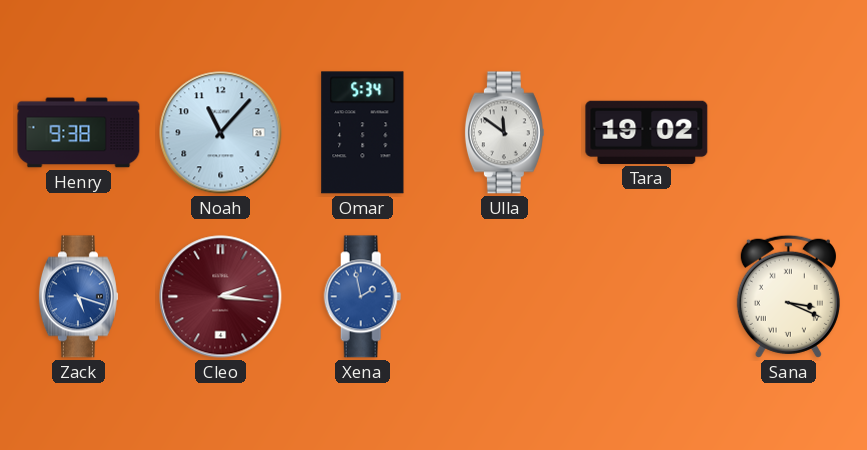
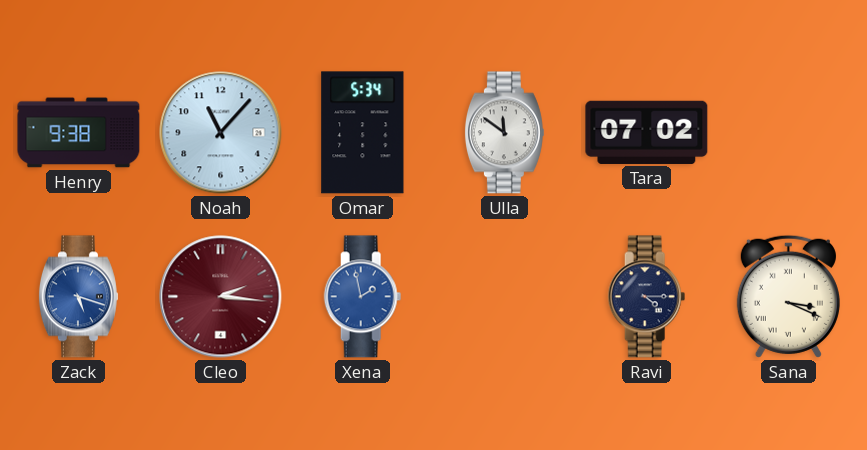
Tara: 19:02 -> 07:02 (647, 132)
Ravi: none -> 4:15 (647, 297)
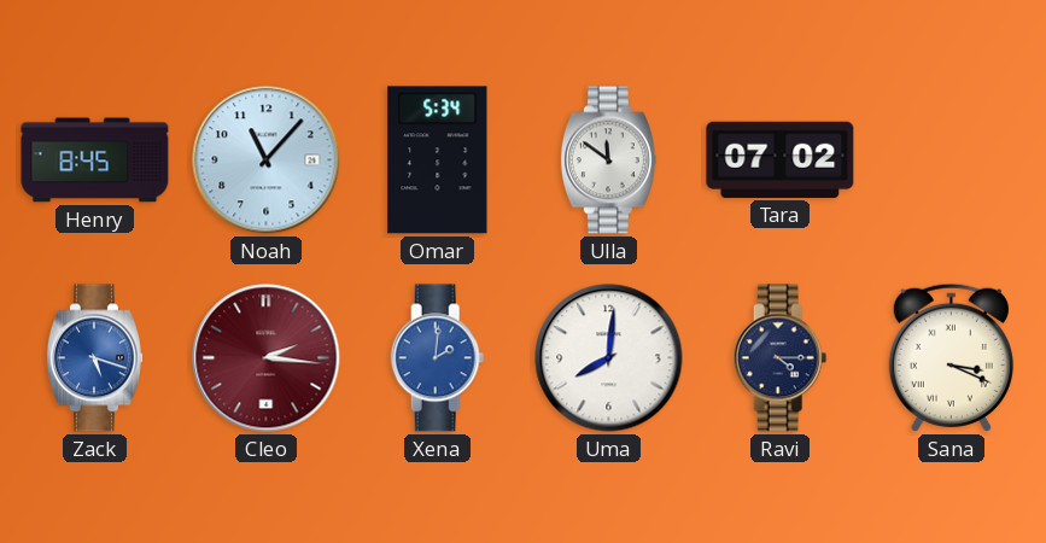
Henry: 9:38 -> 8:45 (95, 160)
Xena: 1:58 -> 2:01 (438, 358)
Uma: none -> 8:01 (609, 358)
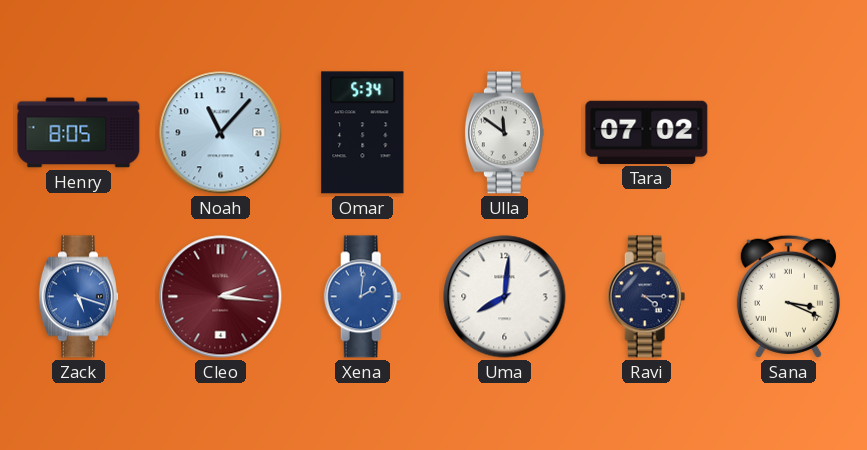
Henry: 8:45 -> 8:05 (79, 133)
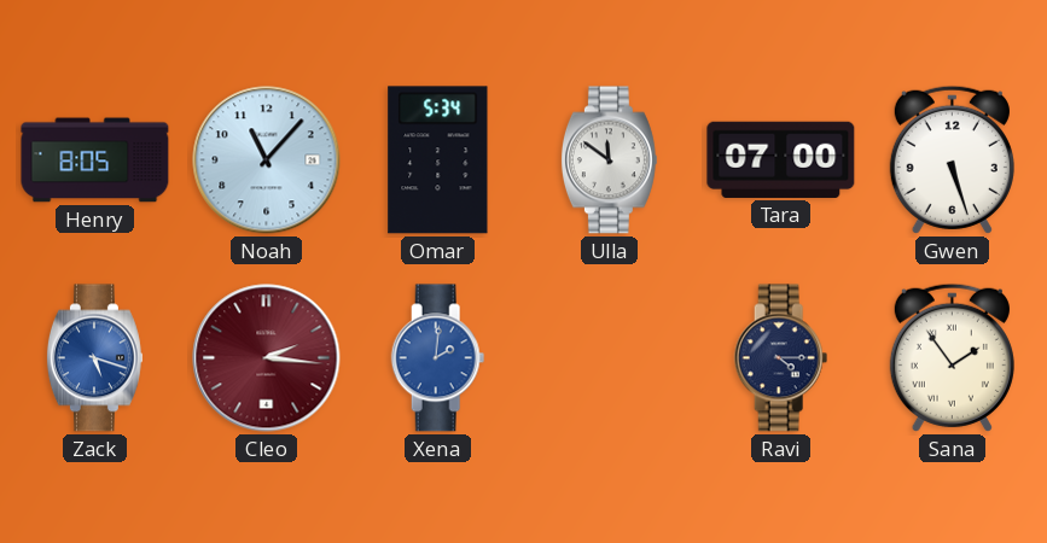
Tara: 07:02 -> 07:00 (781, 159)
Gwen: none -> 5:27 (952, 159)
Uma: 8:01 -> none (505, 297)
Sana: 3:19 -> 1:54 (952, 357)
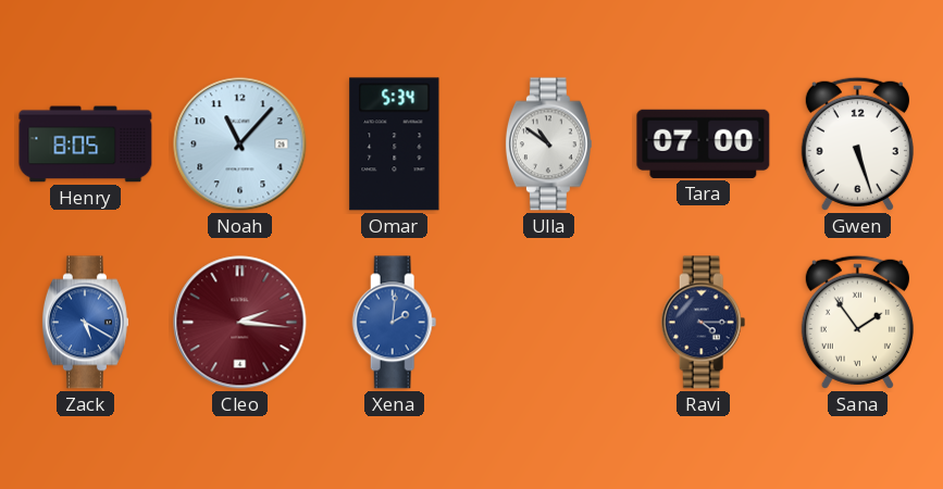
Ulla: 11:51 -> 10:51 (548, 145)
Zack: 5:18 -> 5:20 (85, 323)
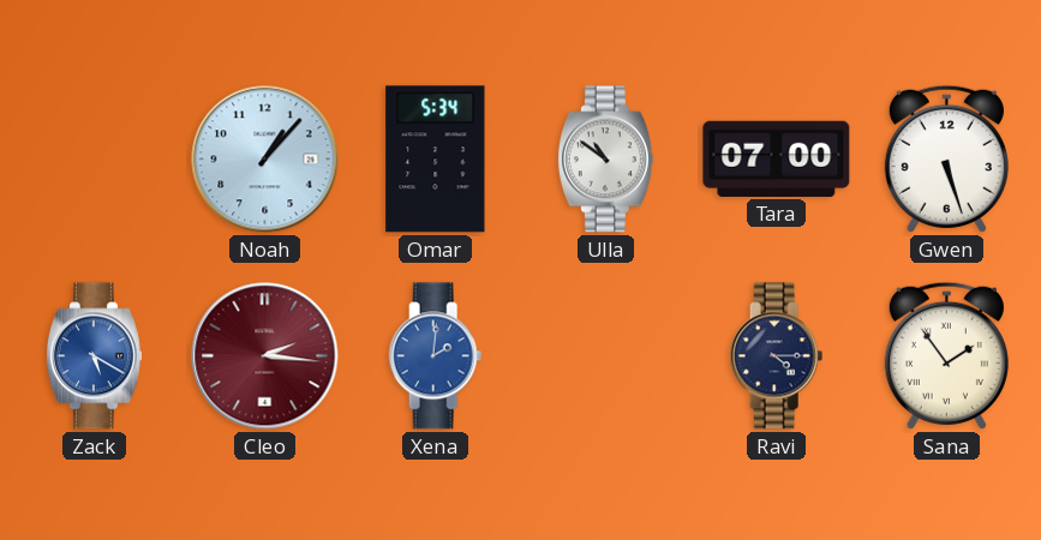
Henry: 8:05 -> none (86, 145)
Noah: 11:07 -> 1:07 (265, 160)
